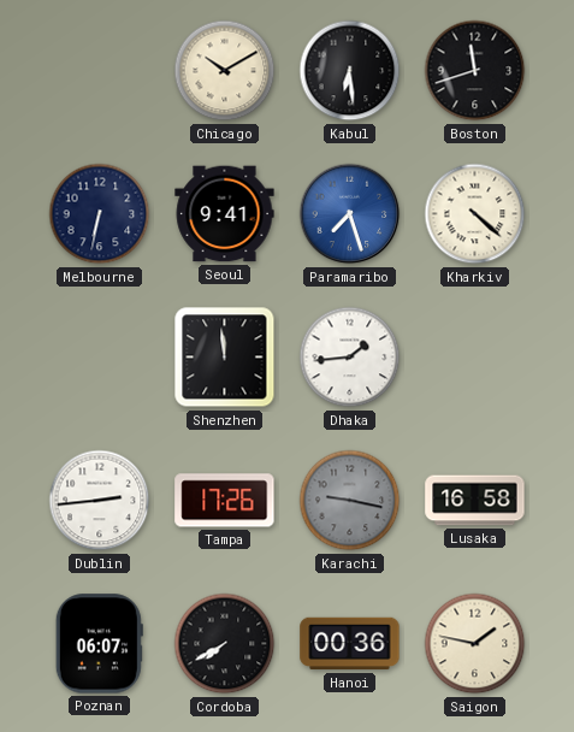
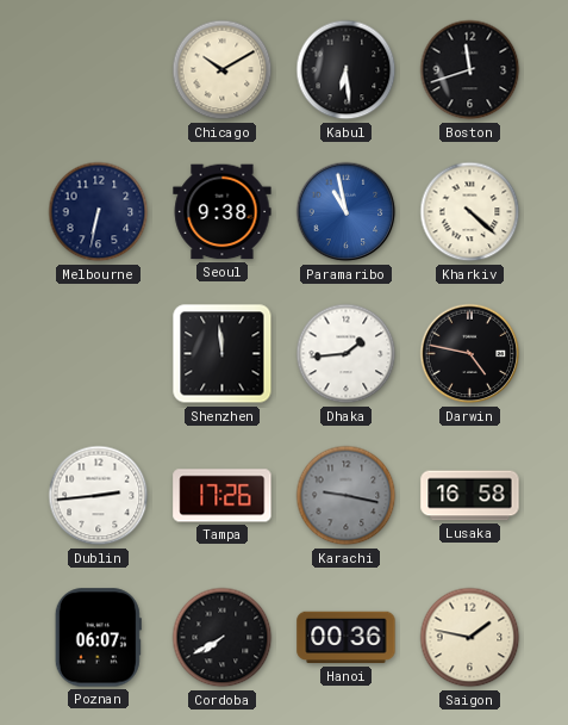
Seoul: 9:41 -> 9:38 (223, 212)
Paramaribo: 7:27 -> 10:58 (347, 212)
Darwin: none -> 4:47 (470, 354)
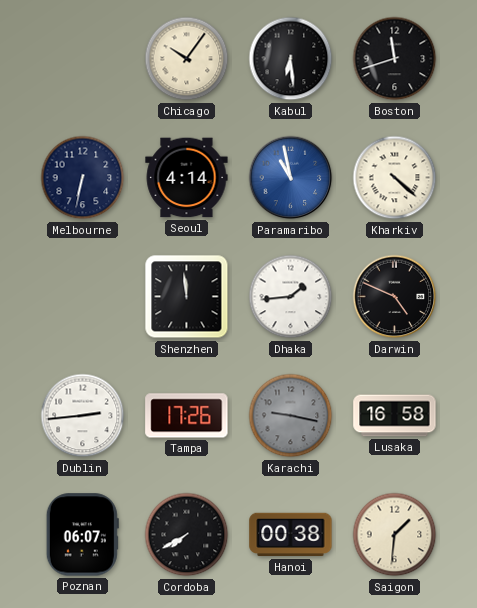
Chicago: 10:10 -> 10:06 (187, 59)
Seoul: 9:38 -> 4:14 (187, 178)
Darwin: 4:47 -> 4:49 (395, 297)
Hanoi: 00:36 -> 00:38 (291, 535)
Saigon: 1:47 -> 1:31 (395, 535)
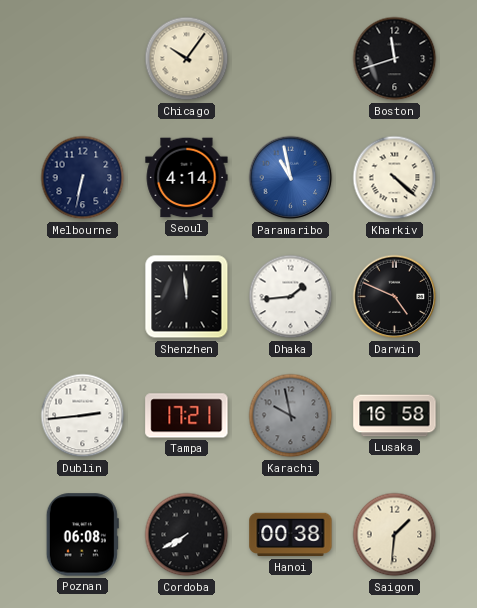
Kabul: 6:29 -> none (291, 59)
Tampa: 17:26 -> 17:21 (187, 416)
Karachi: 9:17 -> 9:58 (291, 416)
Poznan: 06:07 -> 06:08 (82, 535)
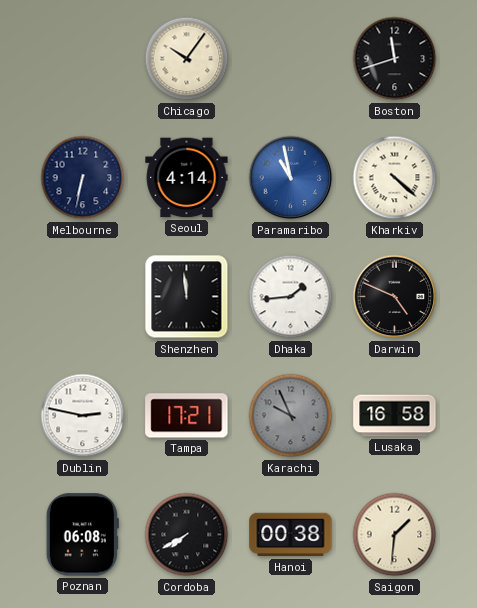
Dublin: 2:44 -> 2:47 (83, 416)
Karachi: 9:58 -> 9:56 (291, 416)
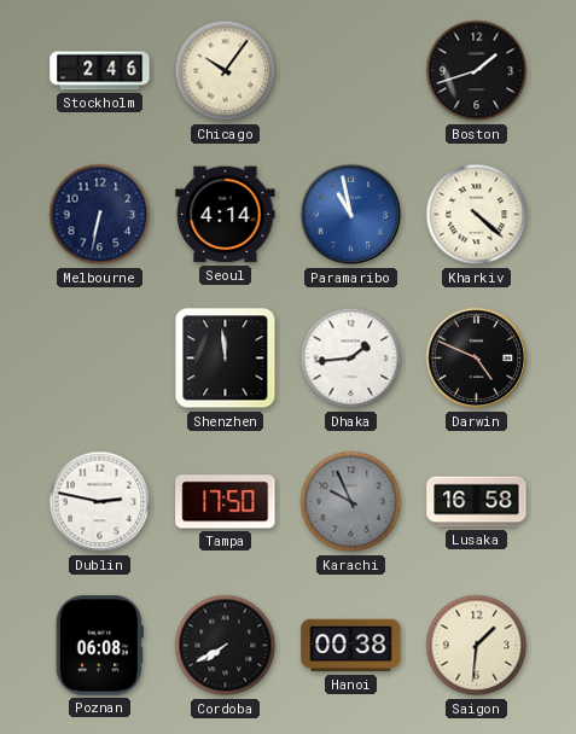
Stockholm: none -> 2:46 (100, 71)
Boston: 11:42 -> 1:42 (477, 71)
Tampa: 17:21 -> 17:50 (226, 502)
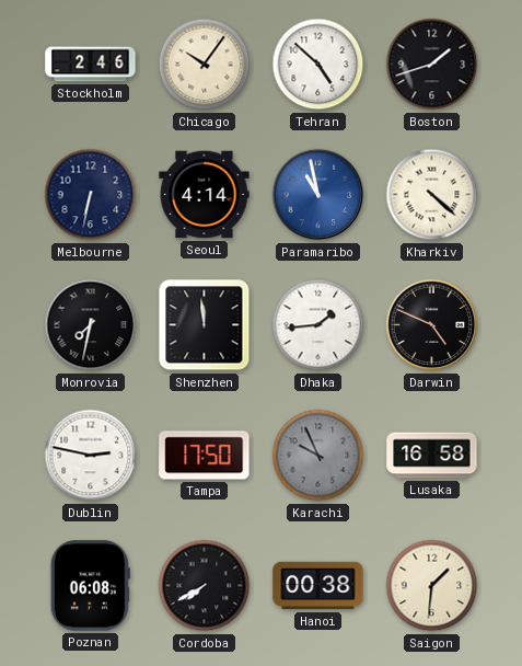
Tehran: none -> 4:52 (318, 65)
Monrovia: none -> 7:32 (91, 325)
